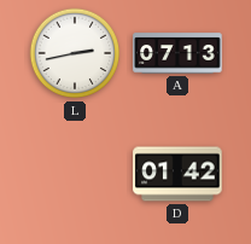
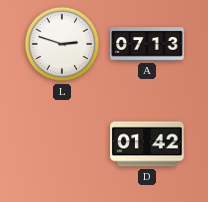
L: 2:43 -> 2:48 (62, 44)
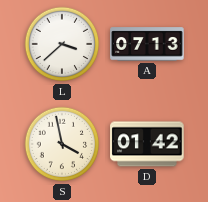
L: 2:48 -> 3:38 (62, 44)
S: none -> 3:58 (62, 144)
